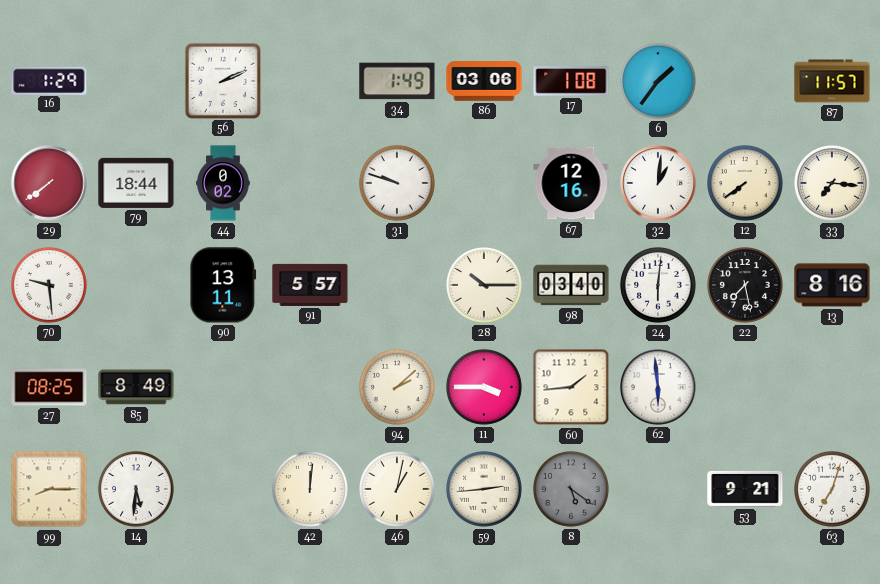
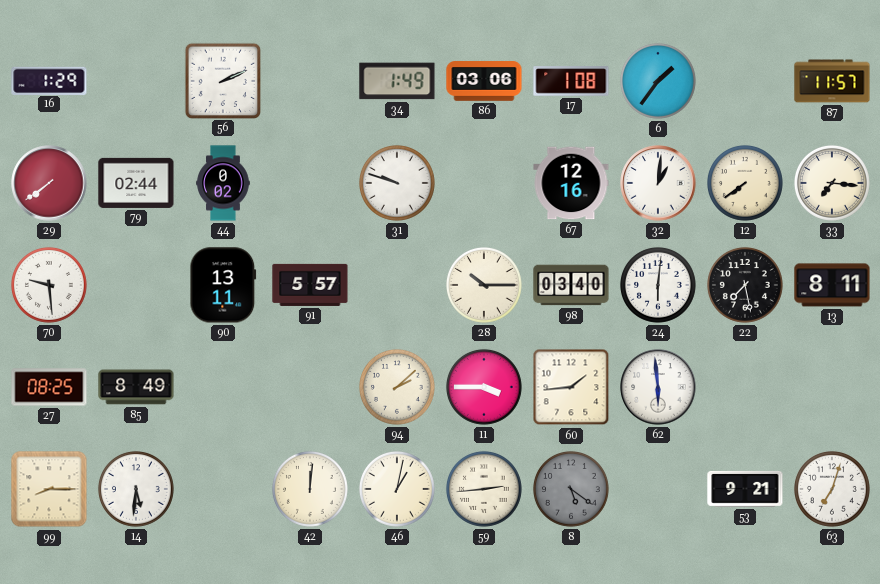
79: 18:44 -> 02:44 (136, 183)
13: 8:16 -> 8:11 (832, 285)
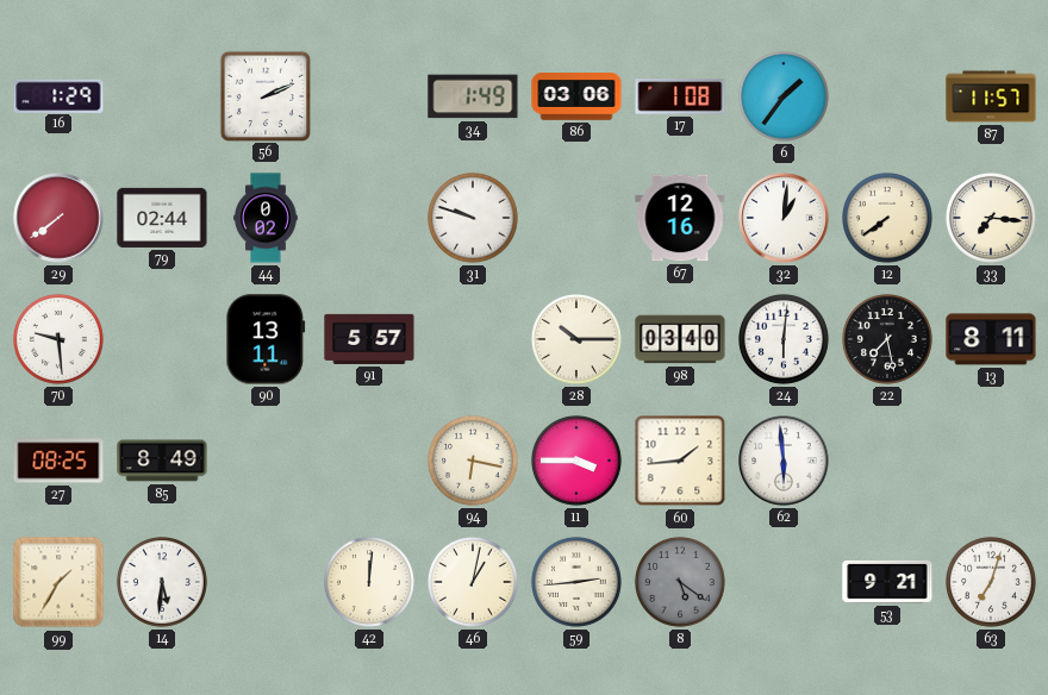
94: 2:08 -> 6:17 (473, 461)
99: 8:15 -> 1:35 (58, 582)
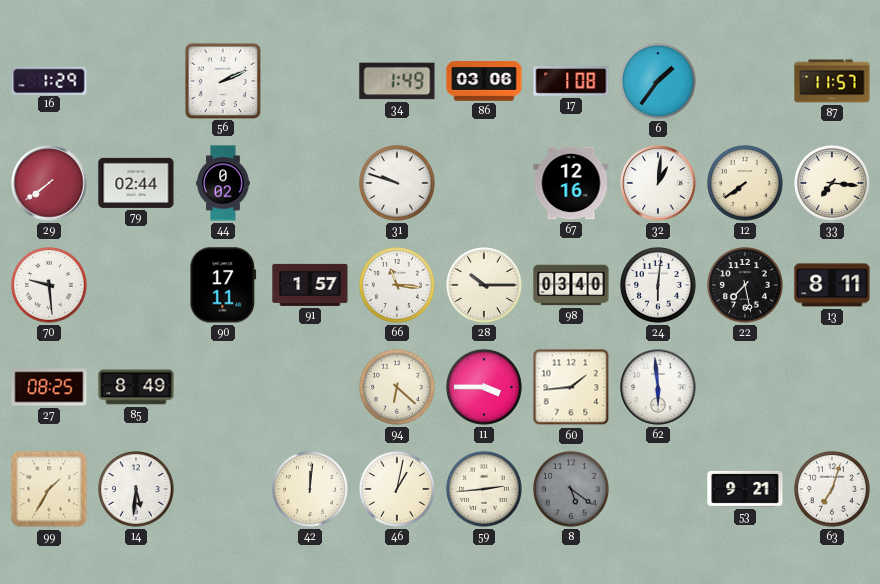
90: 13:11 -> 17:11 (223, 285)
91: 5:57 -> 1:57 (310, 285)
66: none -> 11:16 (397, 285)
94: 6:17 -> 6:22 (397, 387)
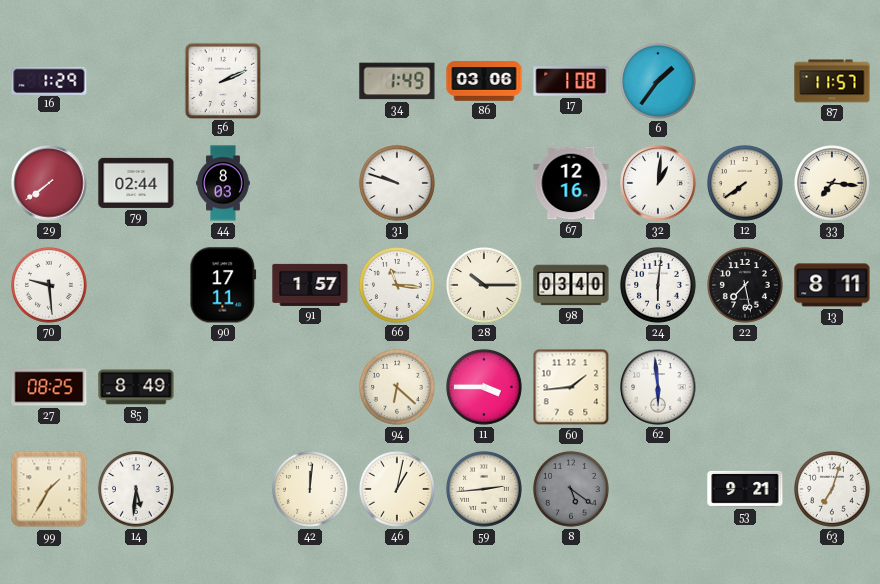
44: 0:02 -> 8:03 (223, 183)
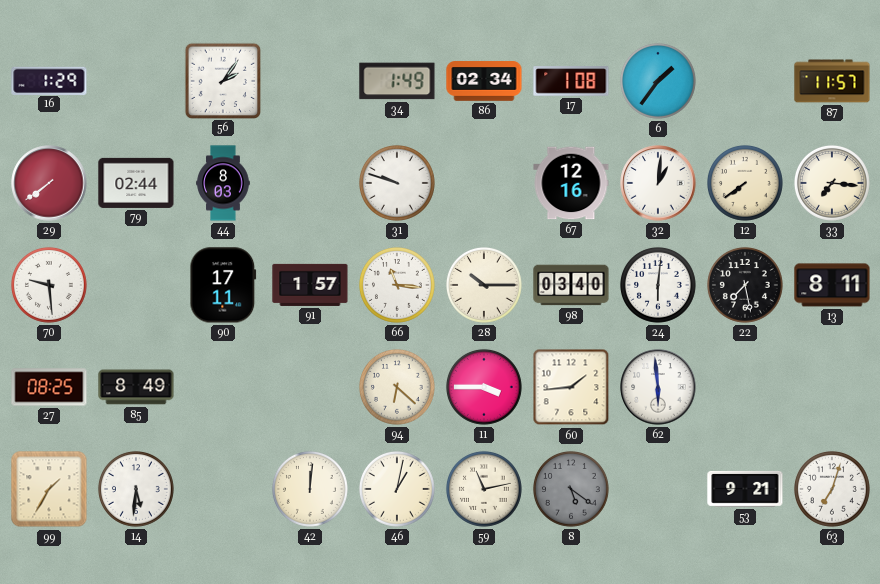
56: 2:11 -> 2:06 (222, 80)
86: 03:06 -> 02:34 (484, 81)
59: 2:44 -> 11:13 (484, 489)
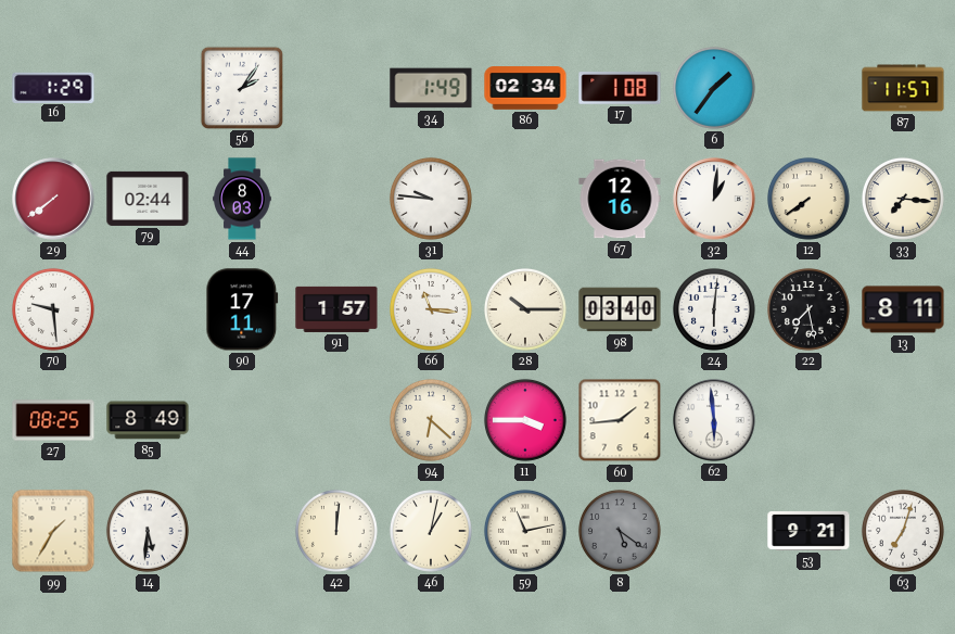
31: 9:48 -> 9:46 (431, 199)
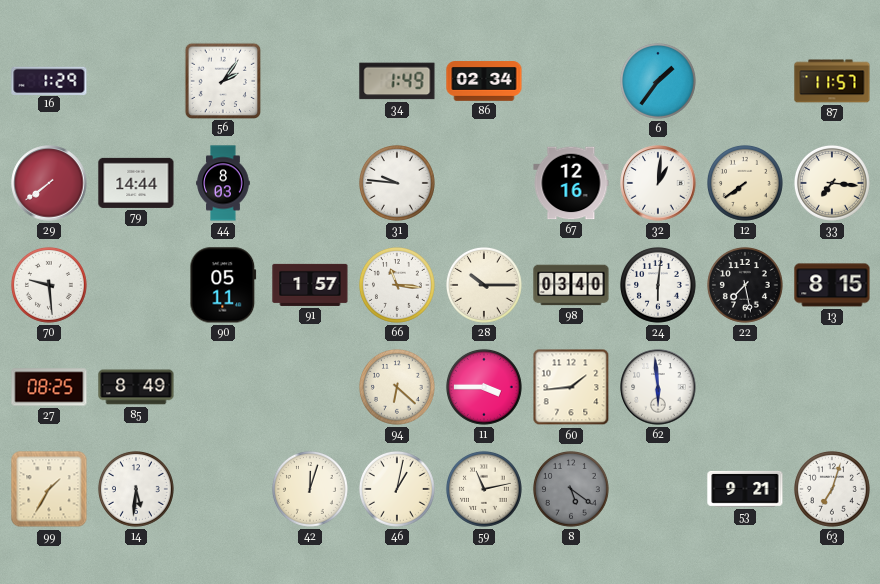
17: 1:08 -> none (620, 88)
79: 02:44 -> 14:44 (136, 183)
90: 17:11 -> 05:11 (223, 285)
13: 8:11 -> 8:15 (832, 285)
42: 12:01 -> 12:03 (310, 489)
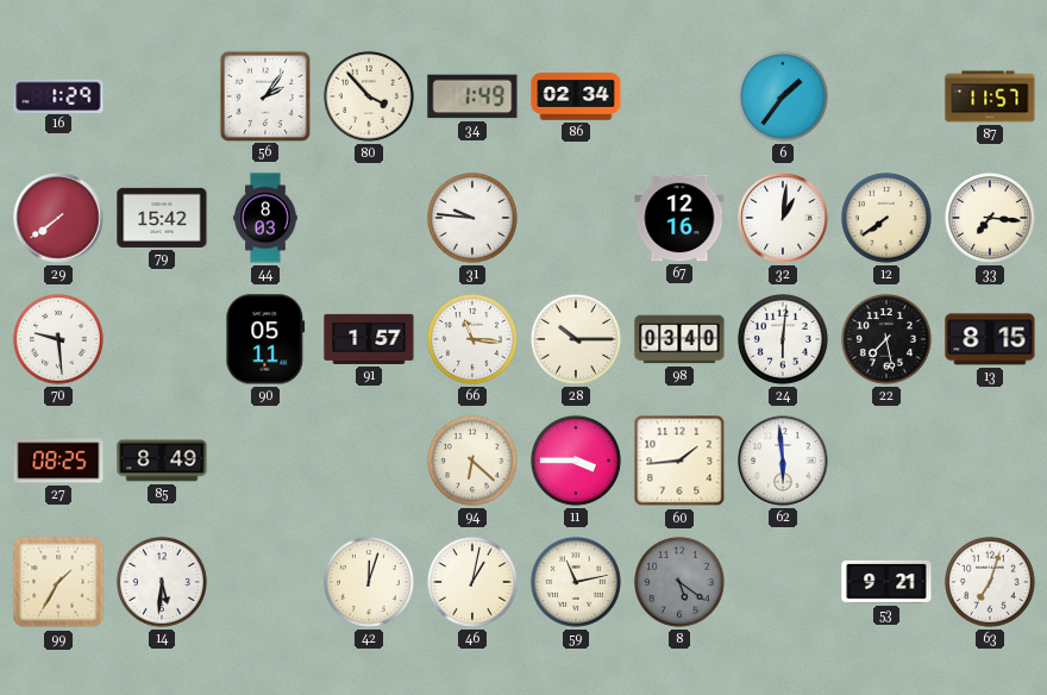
80: none -> 3:53 (369, 96)
79: 14:44 -> 15:42 (162, 218)
